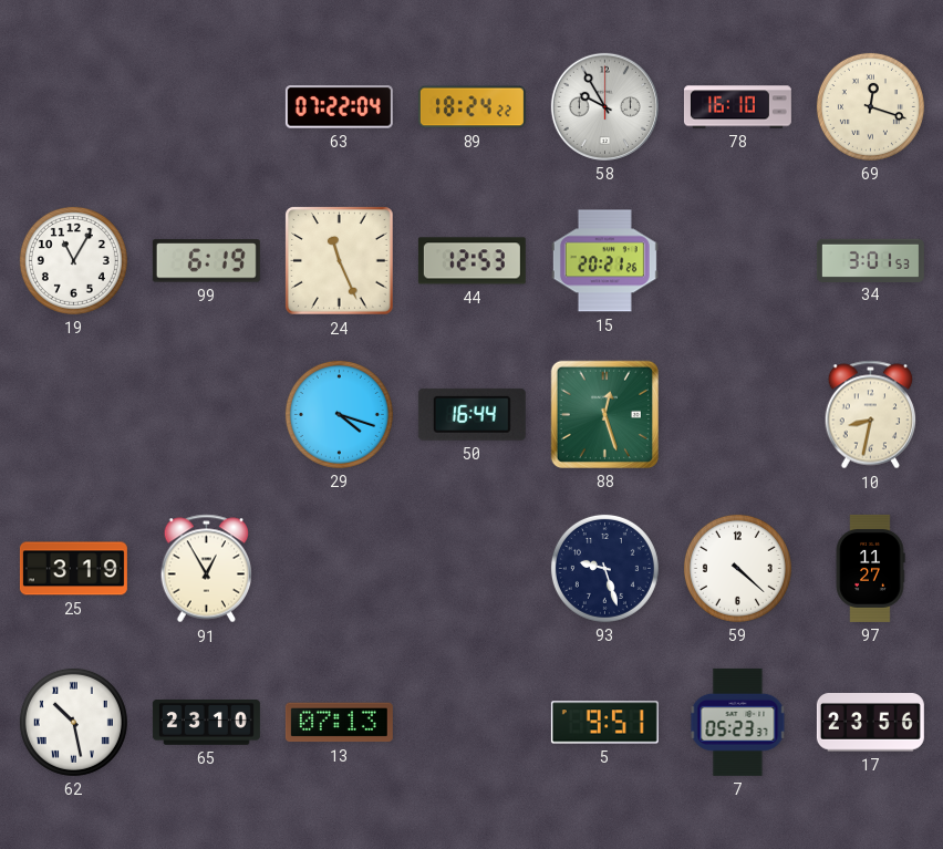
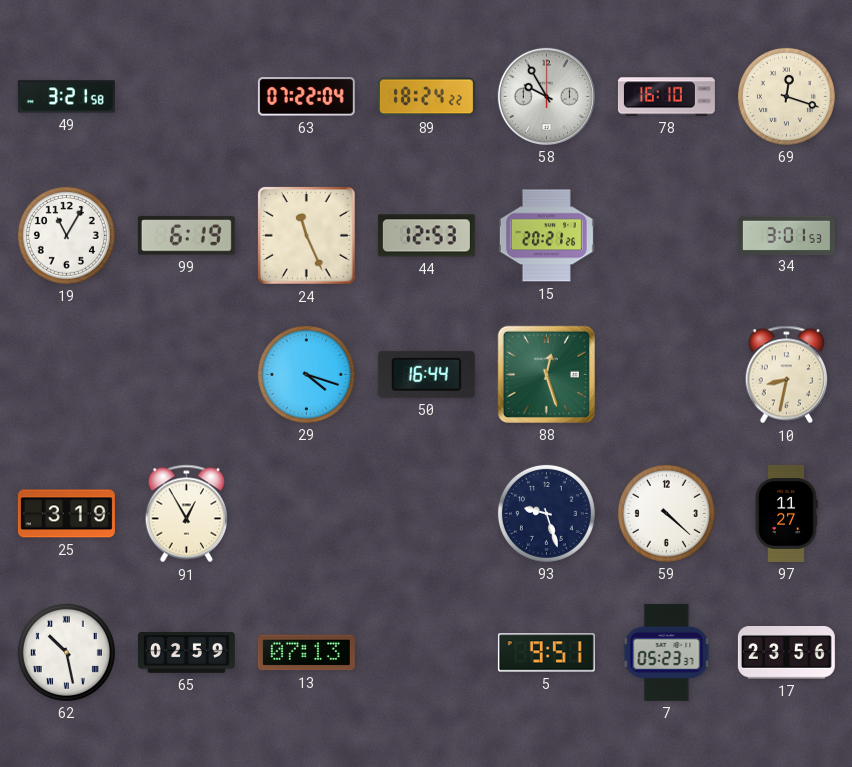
49: none -> 3:21 (66, 97)
65: 23:10 -> 02:59 (186, 653)
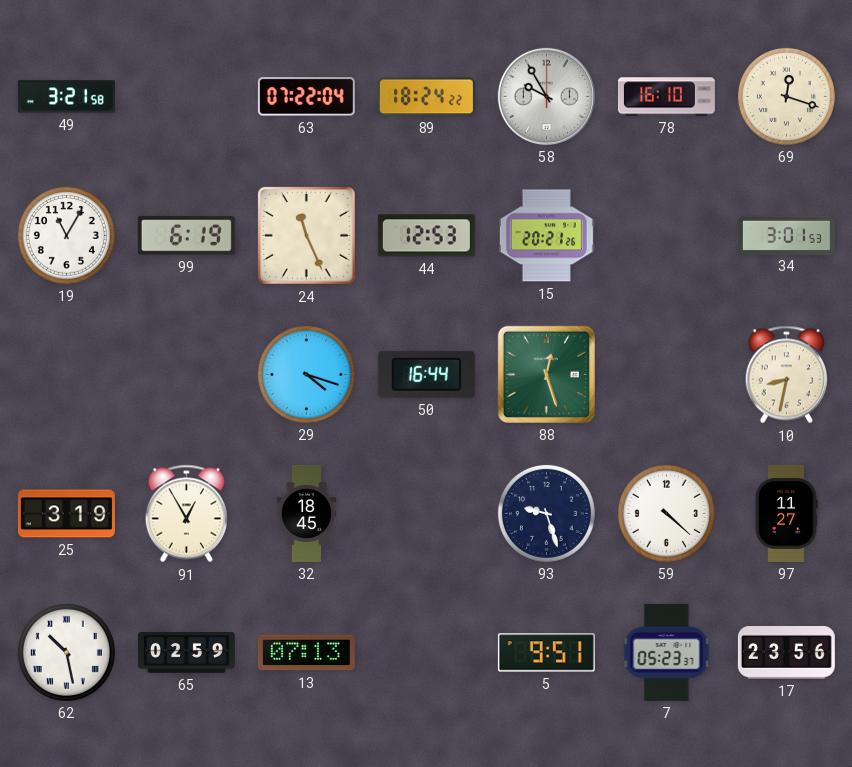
32: none -> 18:45 (307, 513)
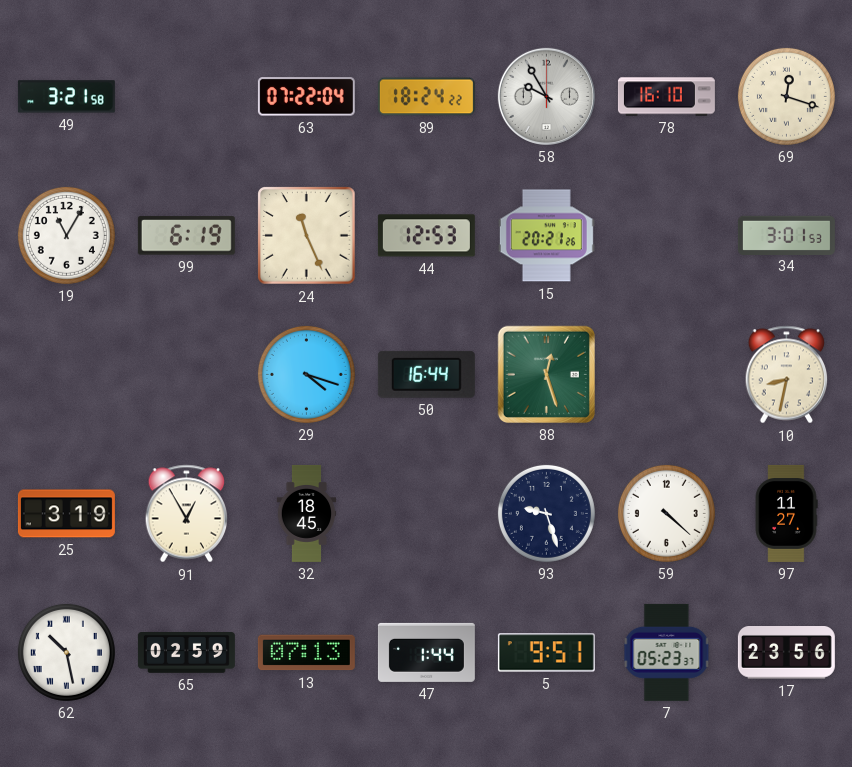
47: none -> 1:44 (426, 652)
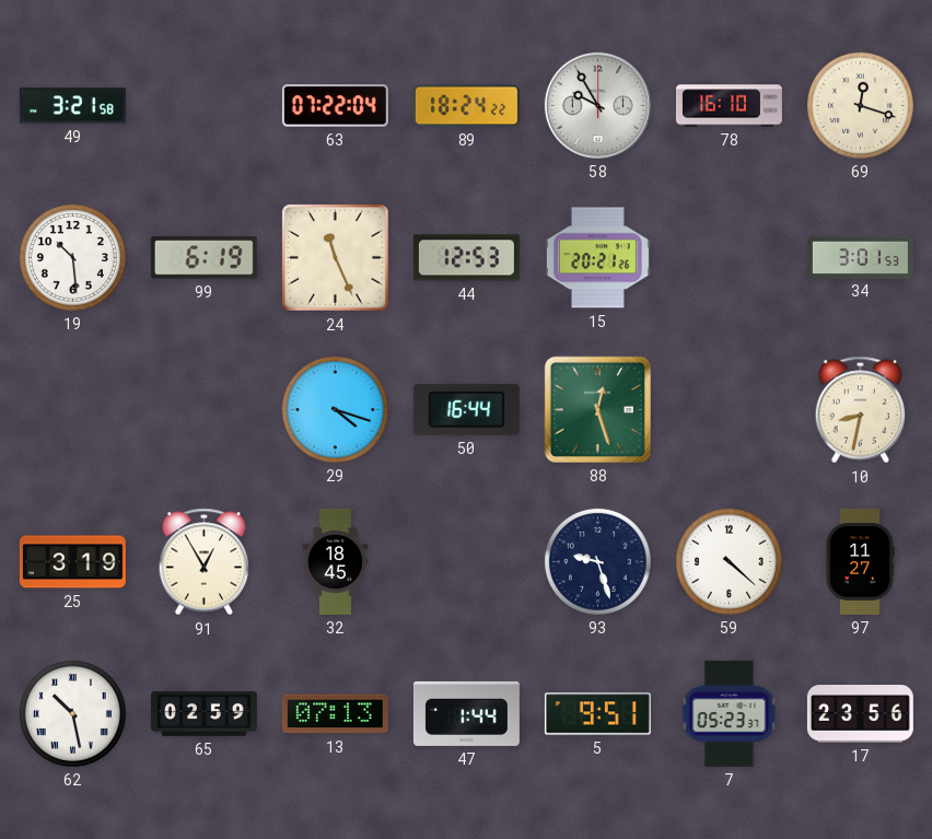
19: 11:05 -> 10:29 (72, 257)
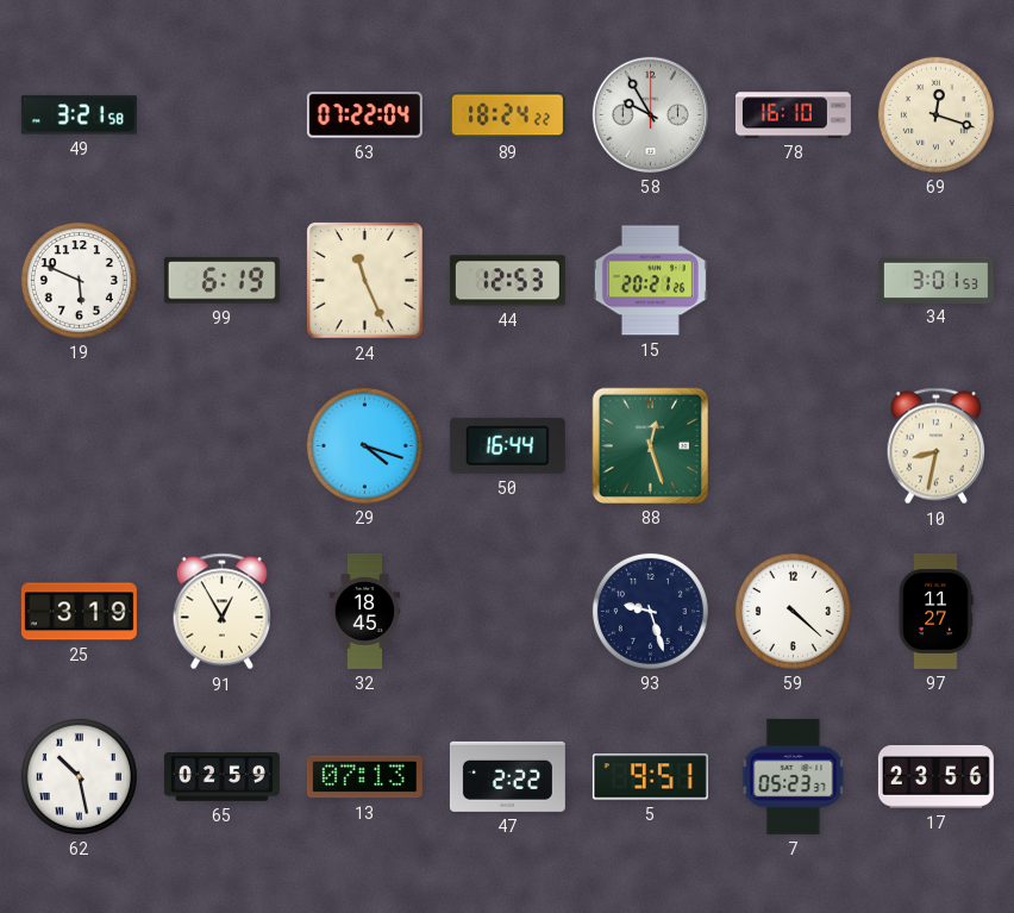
19: 10:29 -> 5:49 (79, 280)
47: 1:44 -> 2:22 (507, 776)
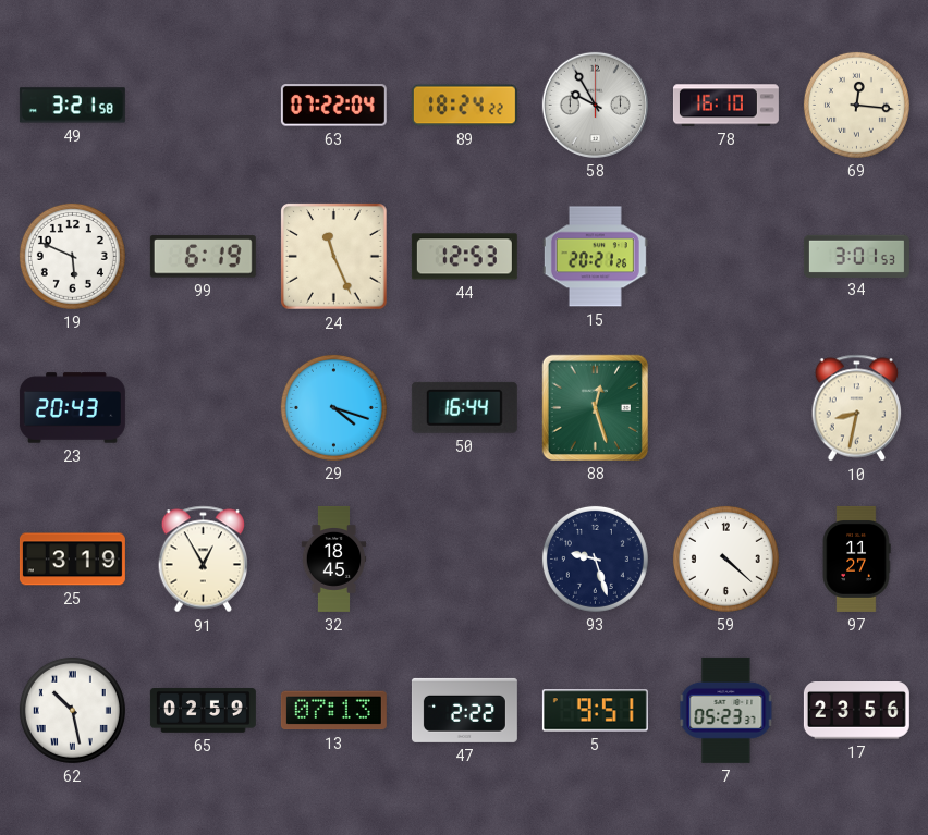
69: 12:18 -> 12:16 (856, 105)
23: none -> 20:43 (72, 408)
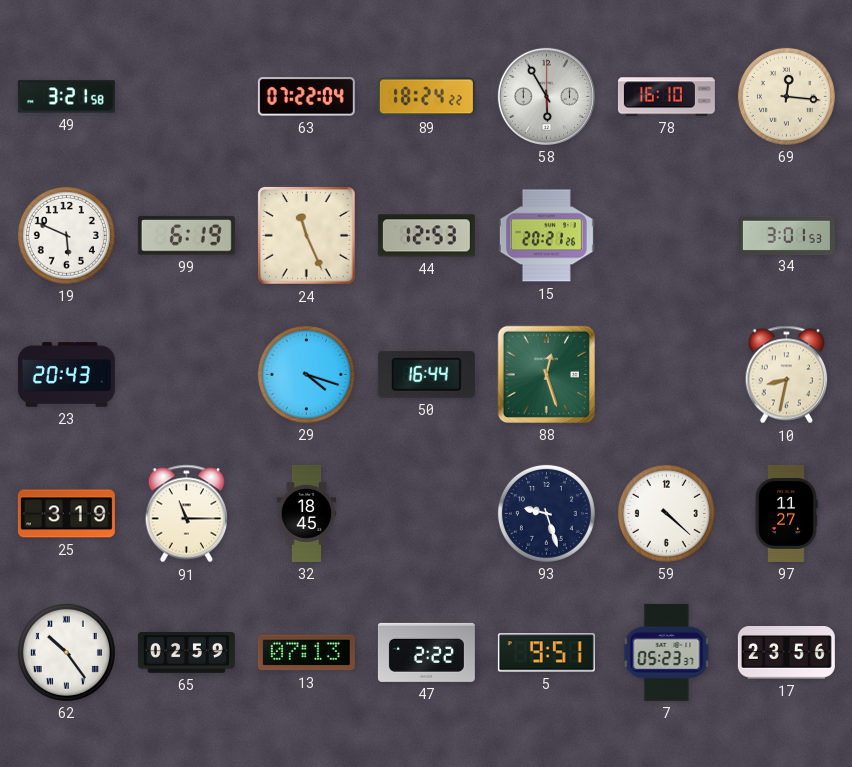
58: 9:55 -> 5:55 (546, 96)
91: 12:55 -> 11:15 (187, 514)
62: 10:28 -> 10:24 (66, 652)
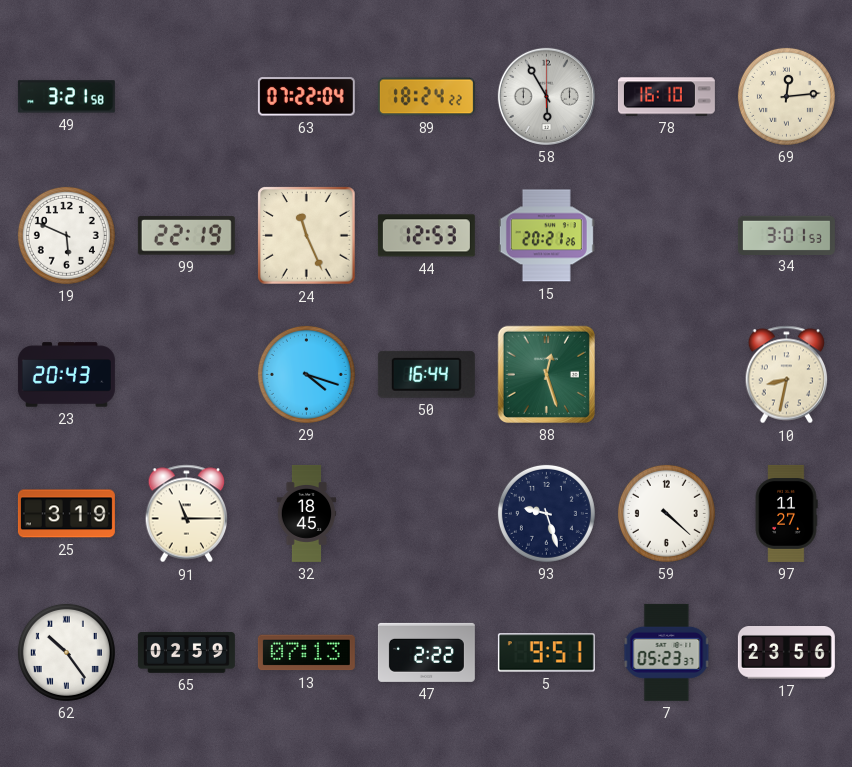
69: 12:16 -> 12:14 (786, 96)
99: 6:19 -> 22:19 (186, 236)
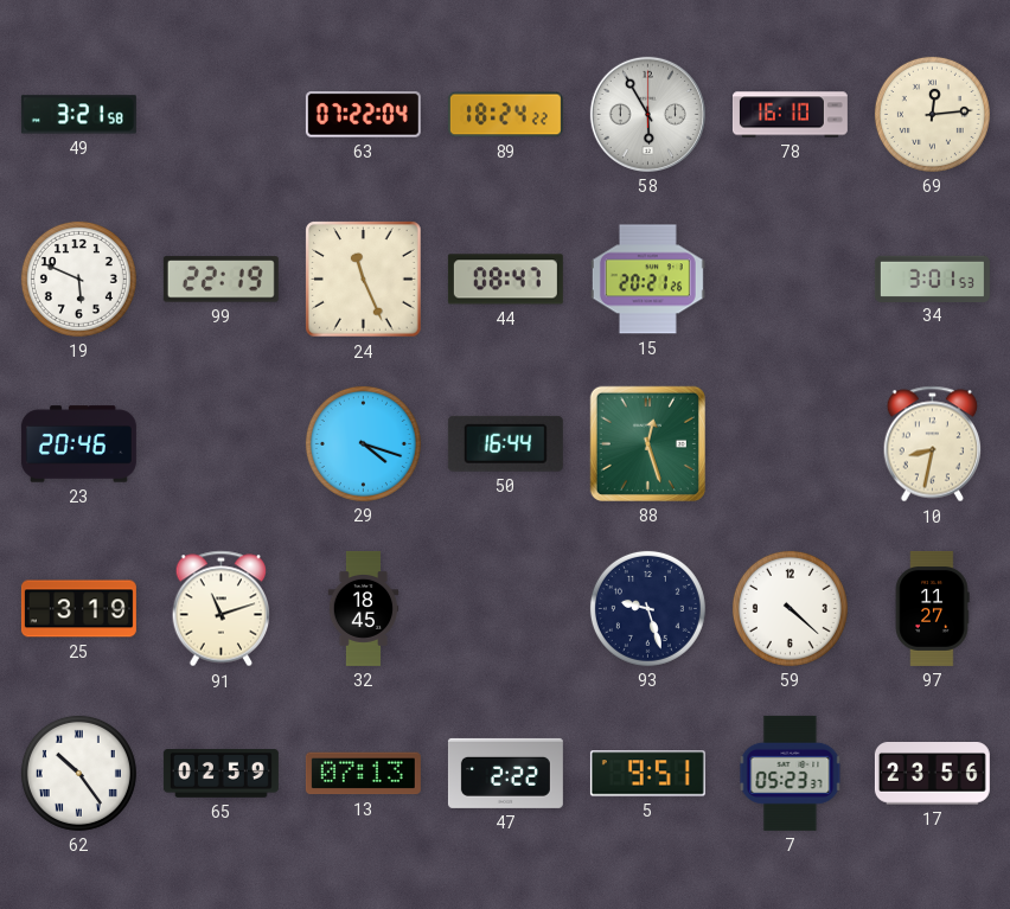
44: 12:53 -> 08:47 (505, 280)
23: 20:43 -> 20:46 (78, 444)
91: 11:15 -> 11:12 (222, 609)
